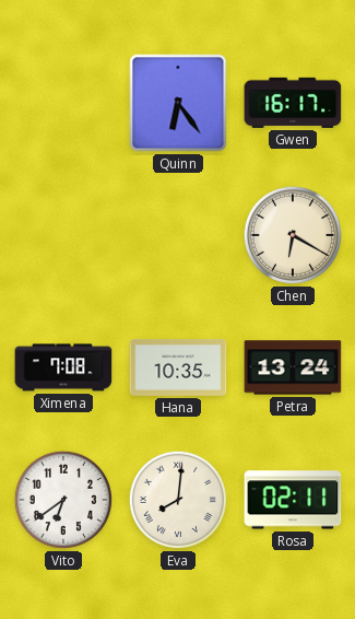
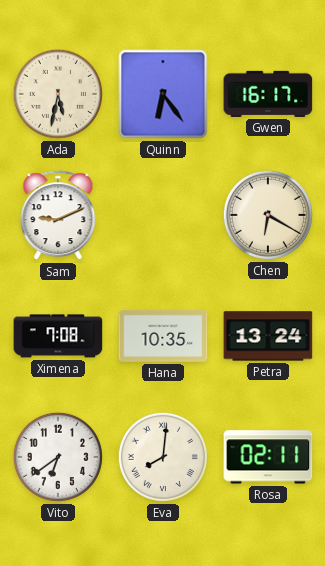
Ada: none -> 5:32 (58, 94)
Sam: none -> 9:11 (58, 216)
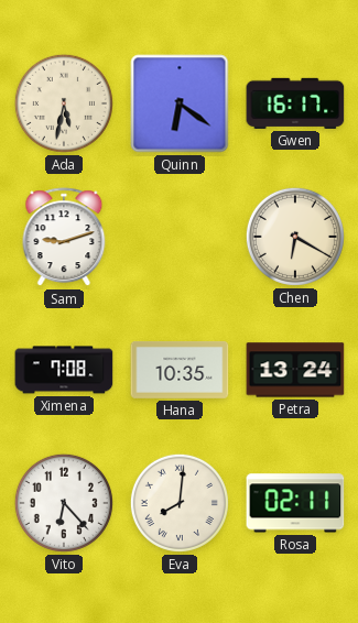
Quinn: 6:24 -> 6:21 (180, 103)
Sam: 9:11 -> 9:12 (64, 238)
Vito: 6:39 -> 6:23 (64, 503)
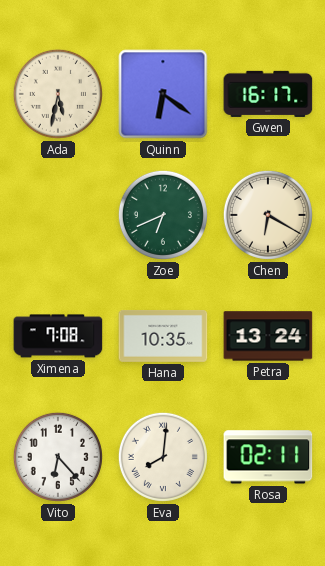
Sam: 9:12 -> none (64, 238)
Zoe: none -> 6:41 (163, 215)
